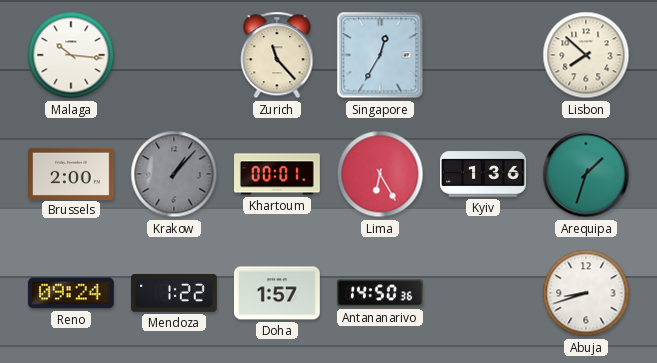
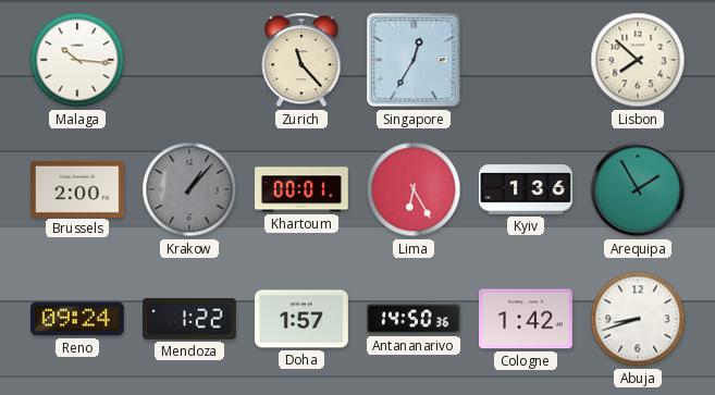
Arequipa: 1:33 -> 1:55 (638, 189)
Cologne: none -> 1:42 (526, 319)
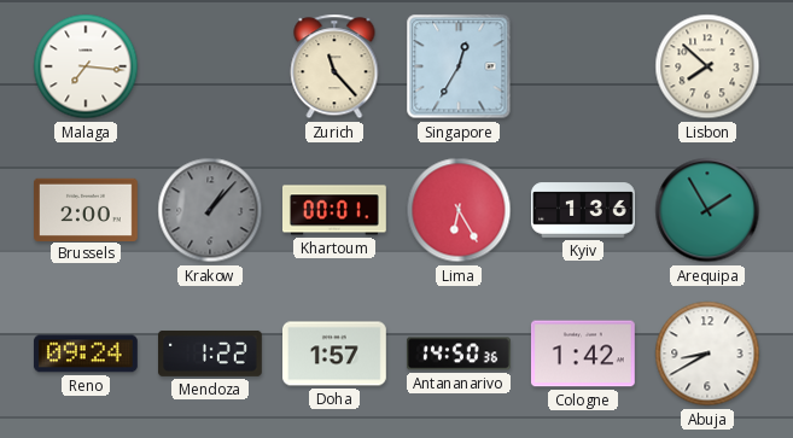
Malaga: 10:16 -> 7:16 (86, 66)
Abuja: 8:42 -> 8:40 (707, 354)
